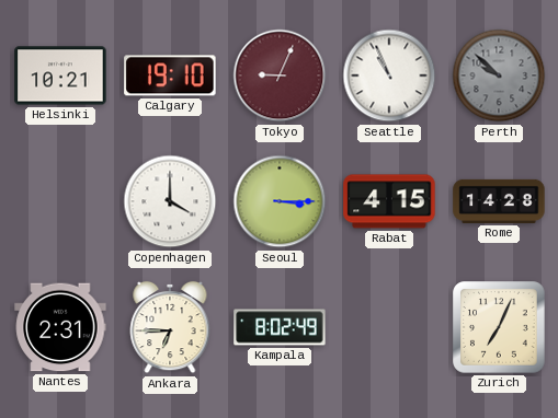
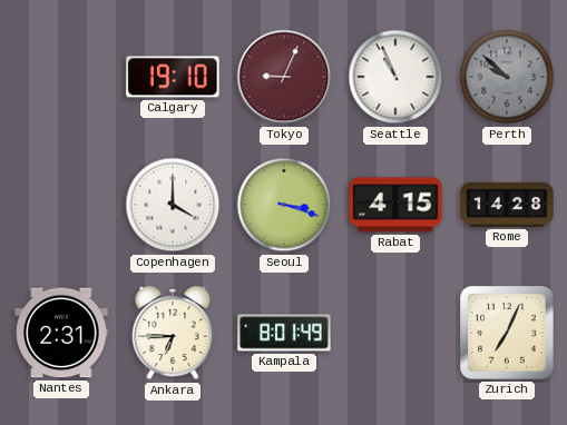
Helsinki: 10:21 -> none (60, 76)
Seoul: 3:15 -> 3:18 (284, 205)
Kampala: 8:02 -> 8:01 (284, 333)
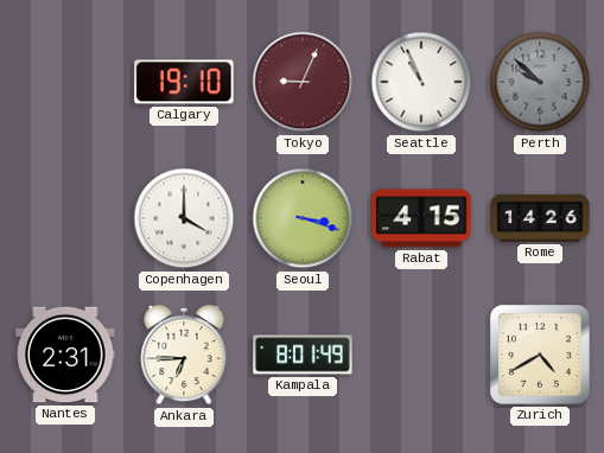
Rome: 14:28 -> 14:26 (540, 218)
Zurich: 7:04 -> 4:40 (540, 355)
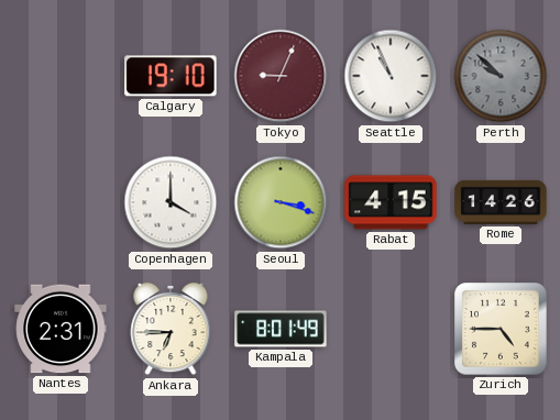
Zurich: 4:40 -> 4:45 (501, 329)
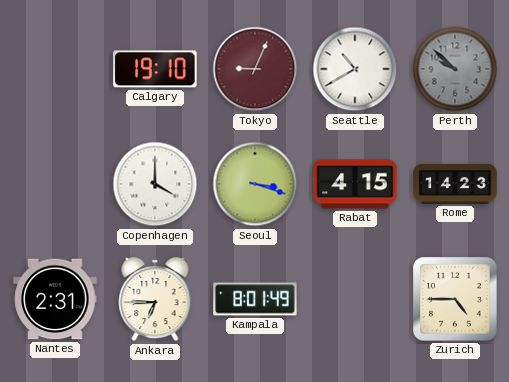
Seattle: 10:56 -> 10:40 (355, 69)
Rome: 14:26 -> 14:23 (455, 184)
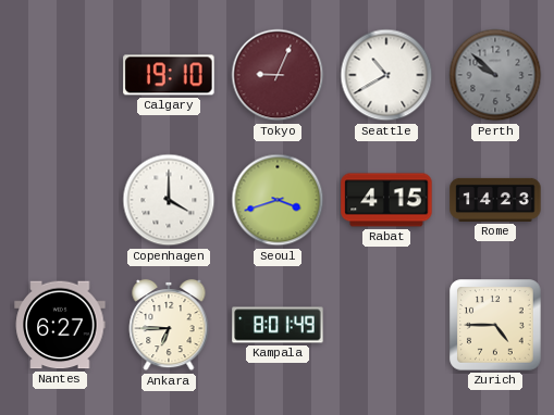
Seoul: 3:18 -> 3:42 (278, 200)
Nantes: 2:31 -> 6:27 (60, 325)
